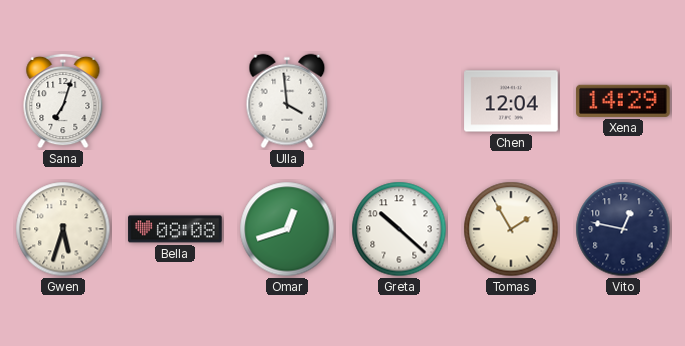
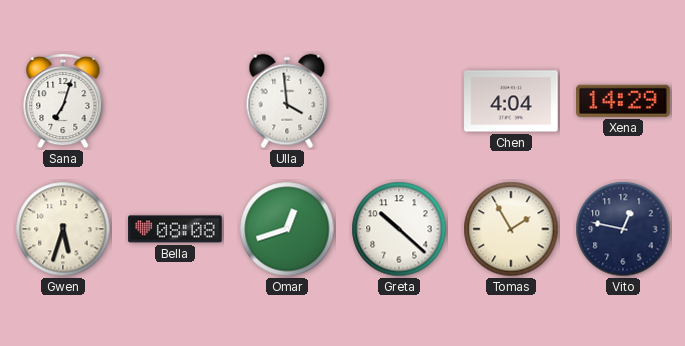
Chen: 12:04 -> 4:04 (511, 101)
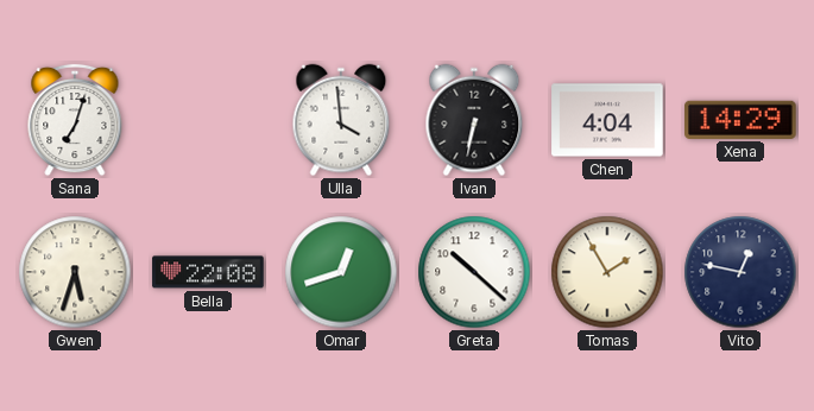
Ivan: none -> 6:32 (474, 120)
Bella: 08:08 -> 22:08 (208, 272)
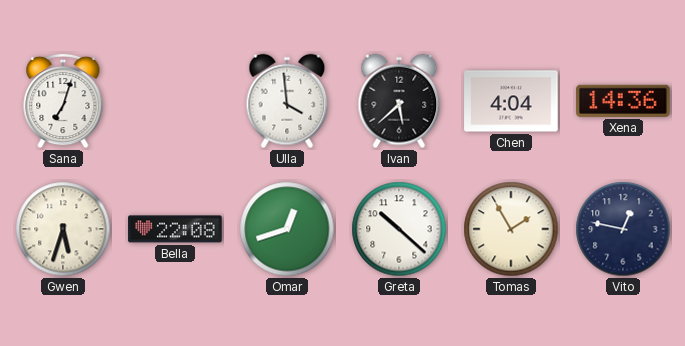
Ivan: 6:32 -> 5:38 (399, 101)
Xena: 14:29 -> 14:36 (623, 101)
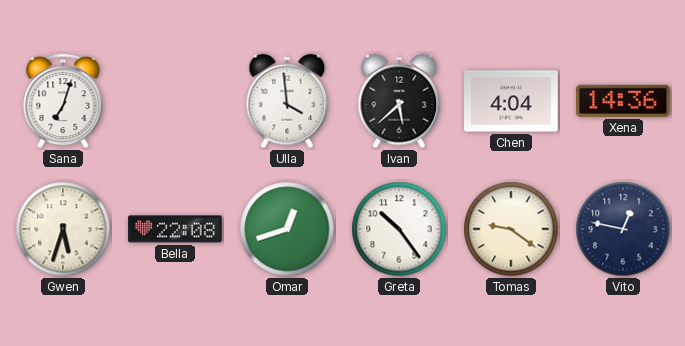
Greta: 10:22 -> 10:24 (399, 229)
Tomas: 1:55 -> 9:21 (511, 229)
